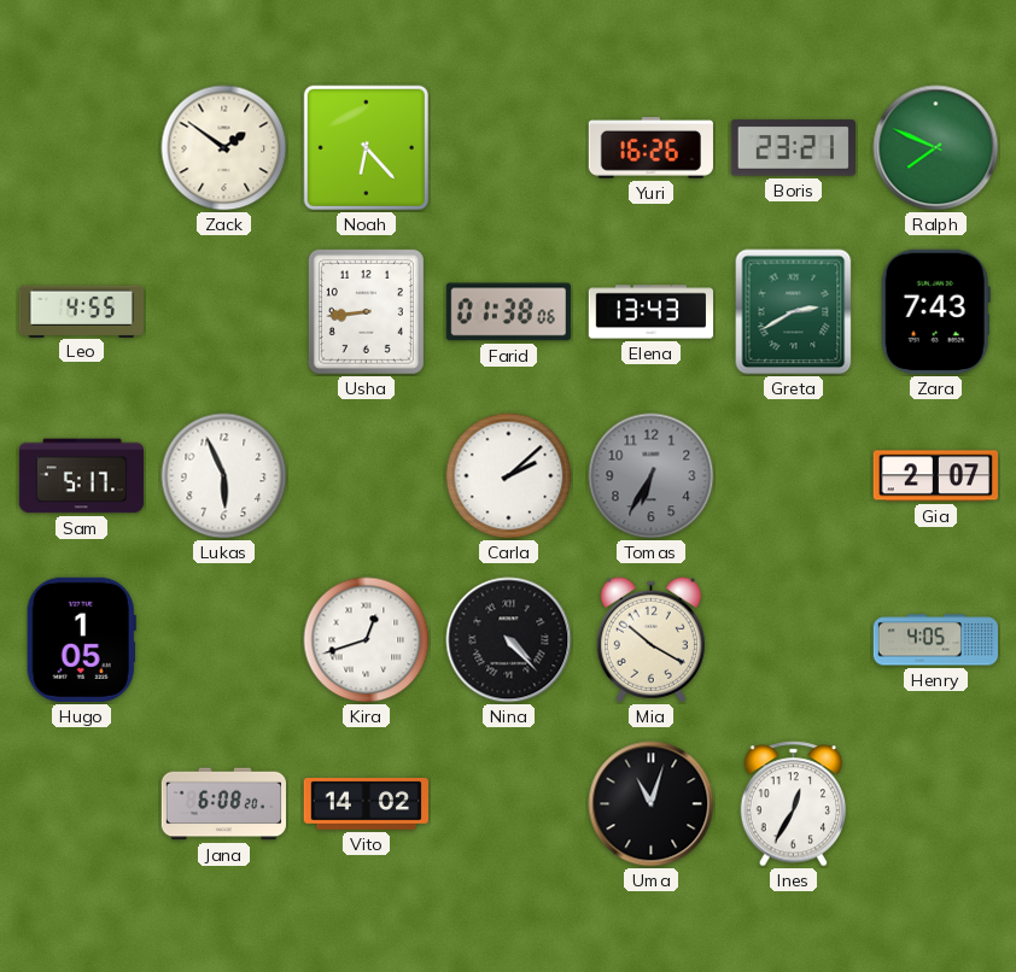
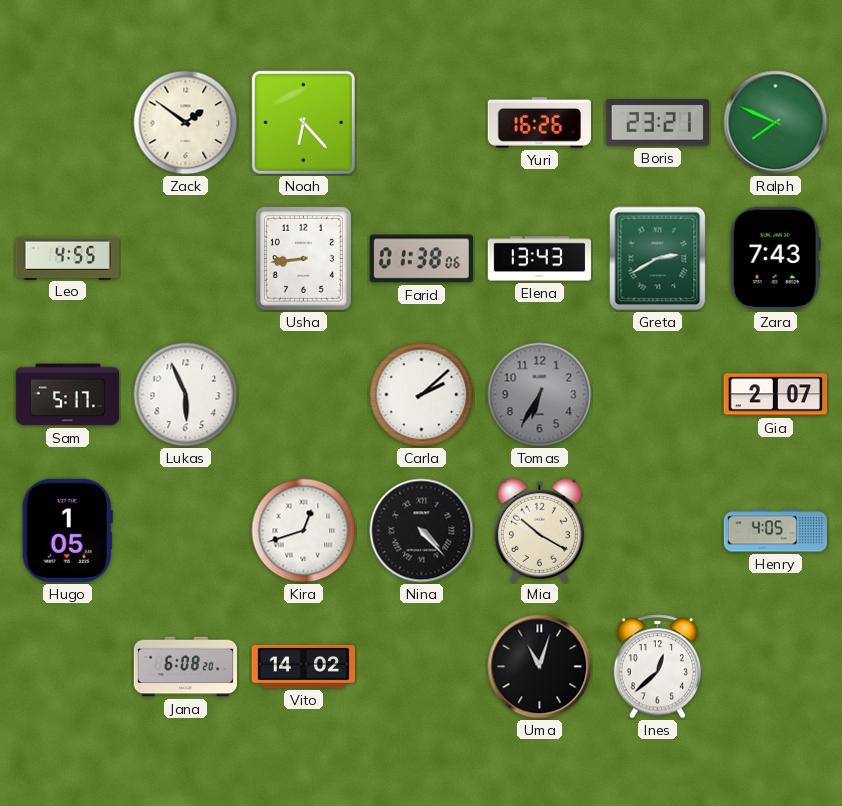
Ines: 12:35 -> 12:38 (658, 667)
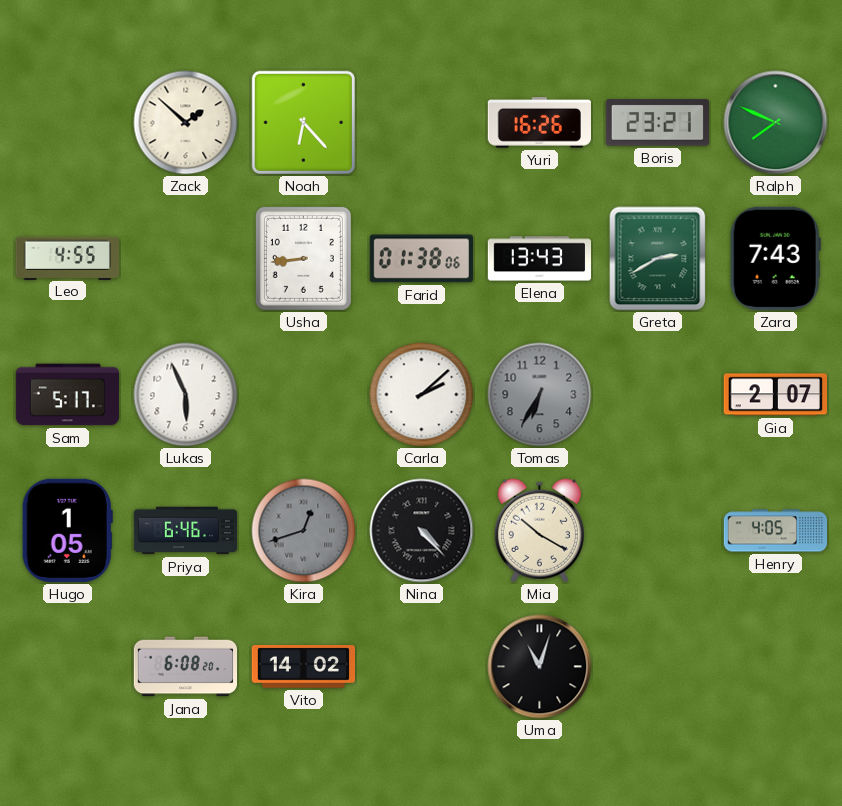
Zack: 1:51 -> 1:52 (186, 123)
Priya: none -> 6:46 (186, 531)
Kira dial: white -> grey (304, 531)
Ines: 12:38 -> none (658, 667)
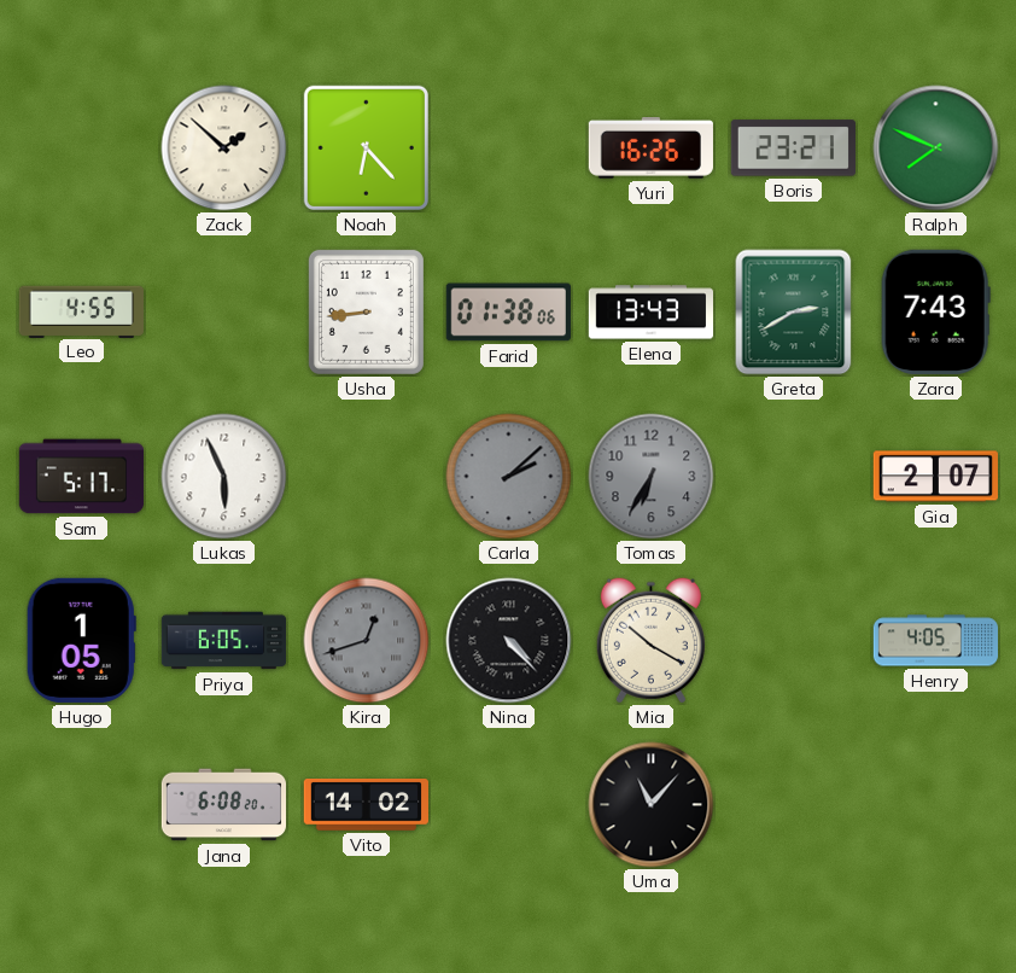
Carla dial: white -> grey (509, 477)
Priya: 6:46 -> 6:05 (224, 641)
Uma: 11:03 -> 11:07 (652, 805)
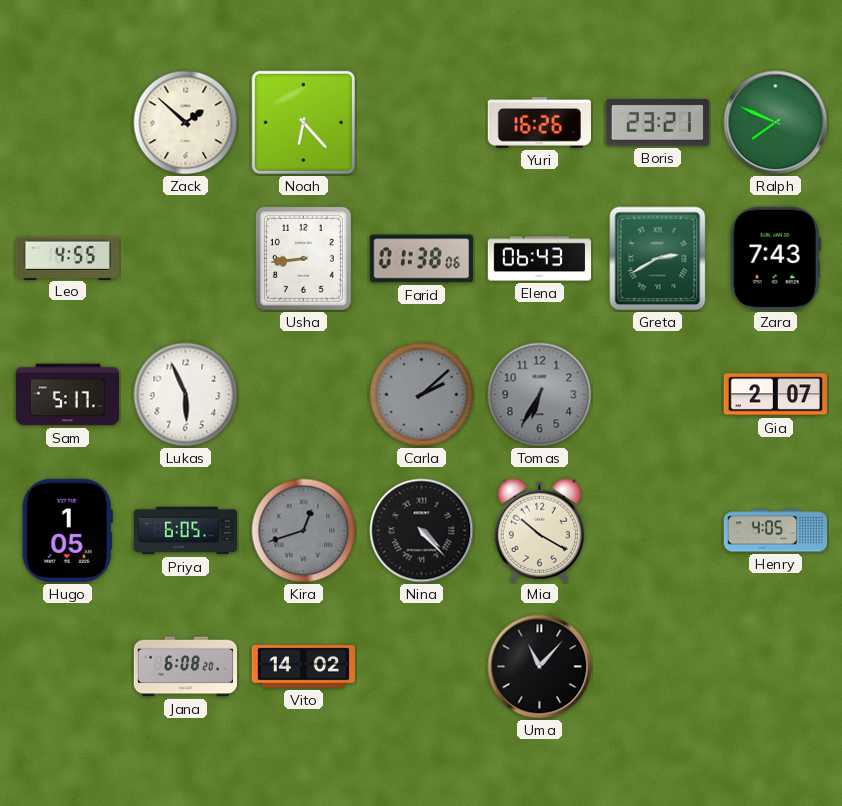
Elena: 13:43 -> 06:43 (540, 259)
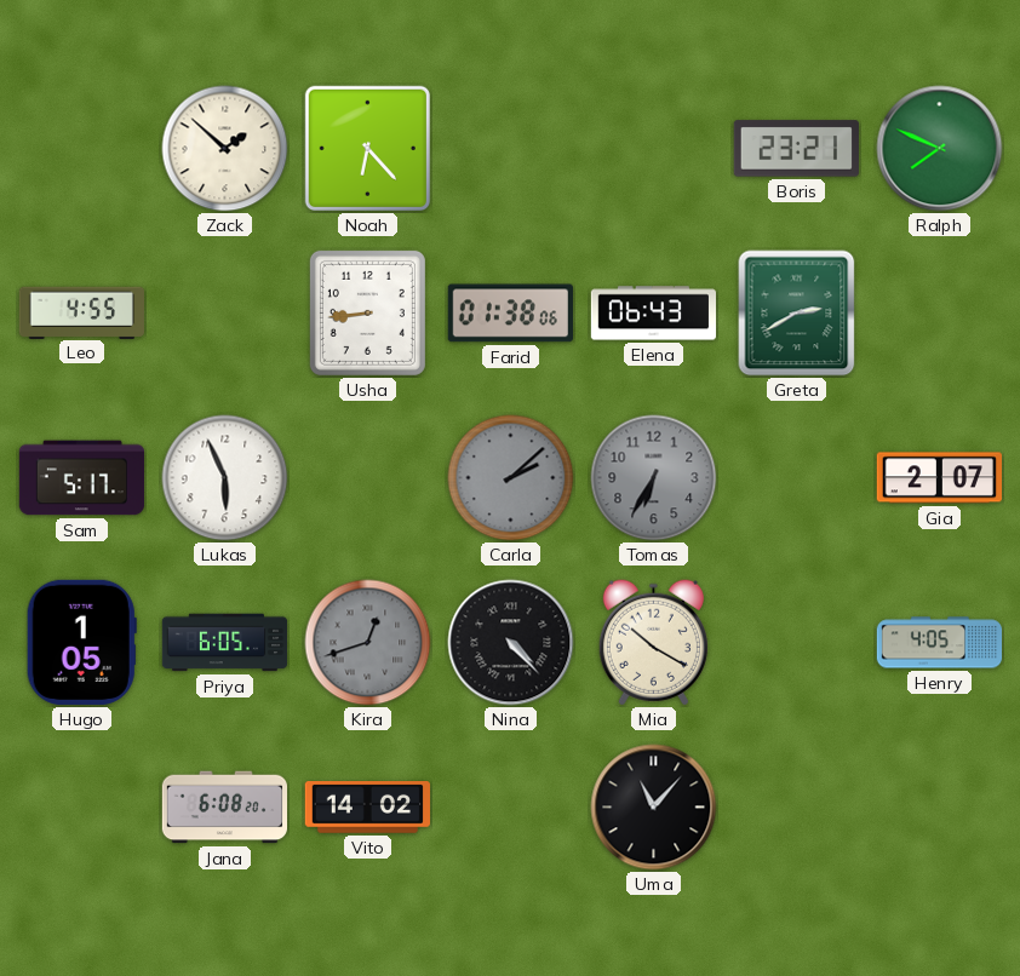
Yuri: 16:26 -> none (539, 123)
Zara: 7:43 -> none (775, 258)
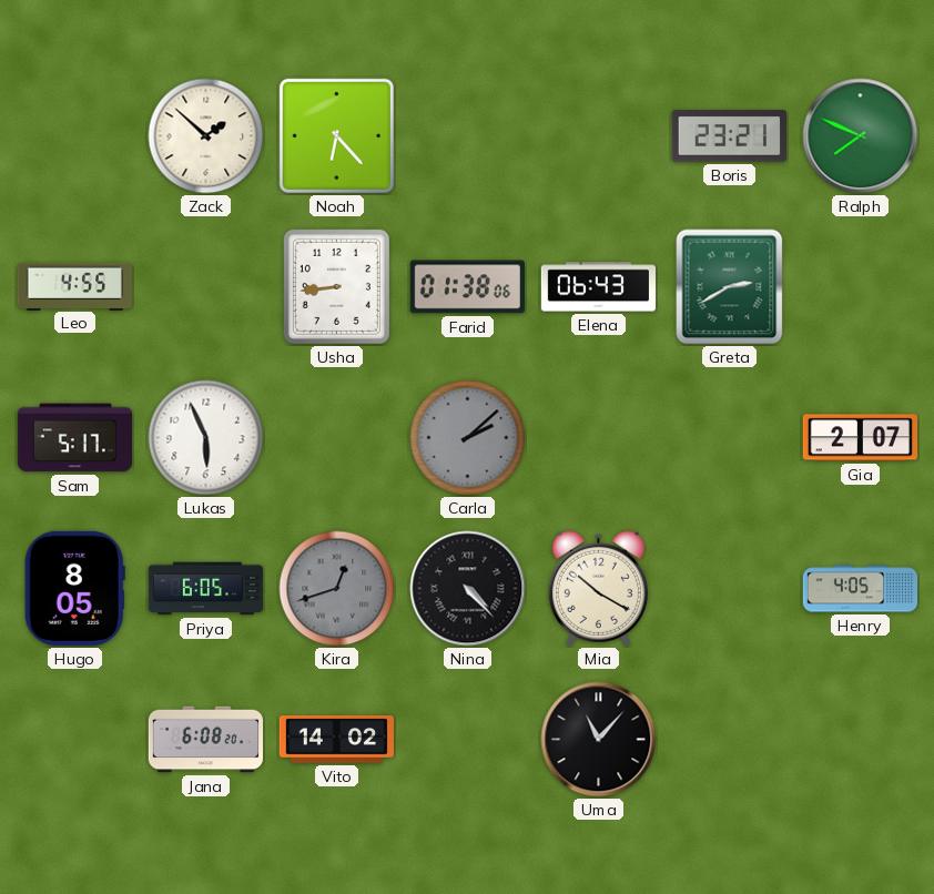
Tomas: 6:35 -> none (654, 478)
Hugo: 1:05 -> 8:05 (74, 588)
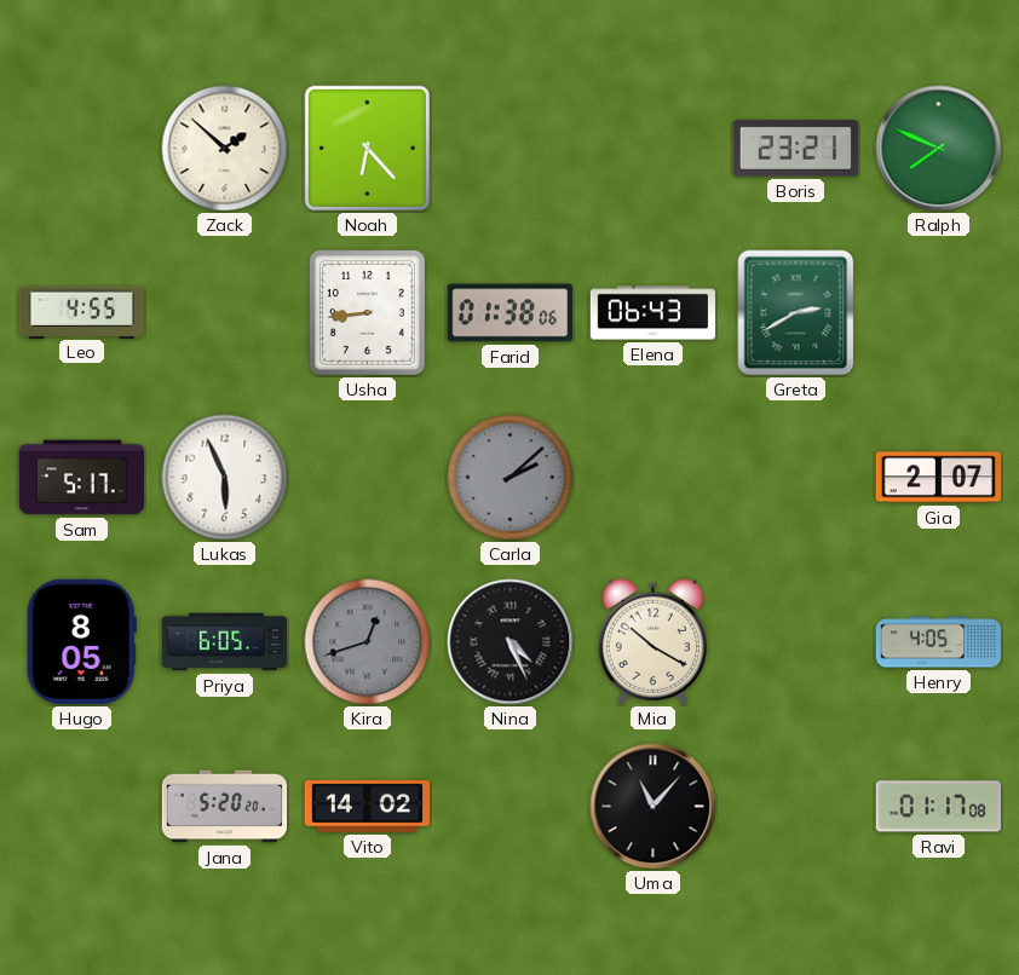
Nina: 4:23 -> 4:26 (511, 642)
Jana: 6:08 -> 5:20 (225, 807)
Ravi: none -> 01:17 (938, 807)
